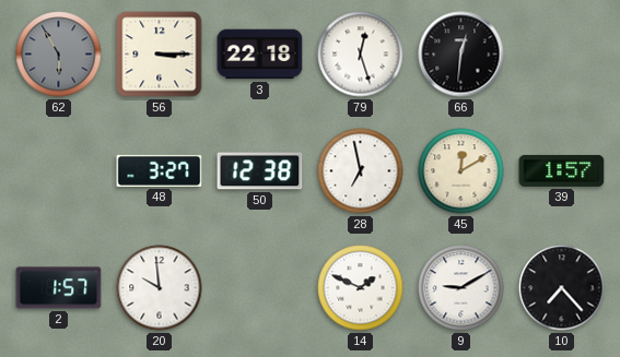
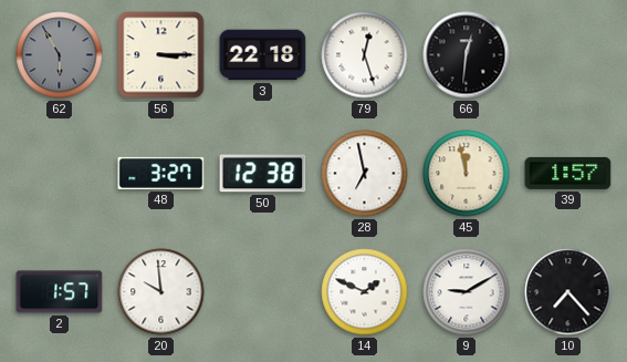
45: 12:10 -> 11:58 (467, 174)
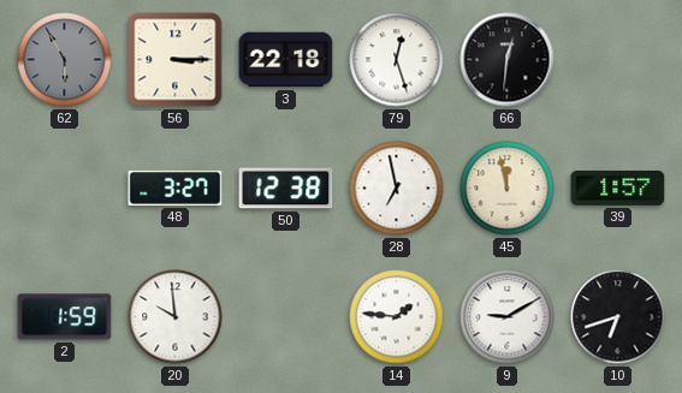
2: 1:57 -> 1:59 (65, 317)
14: 1:49 -> 1:46 (397, 317)
10: 7:23 -> 6:42 (618, 317)
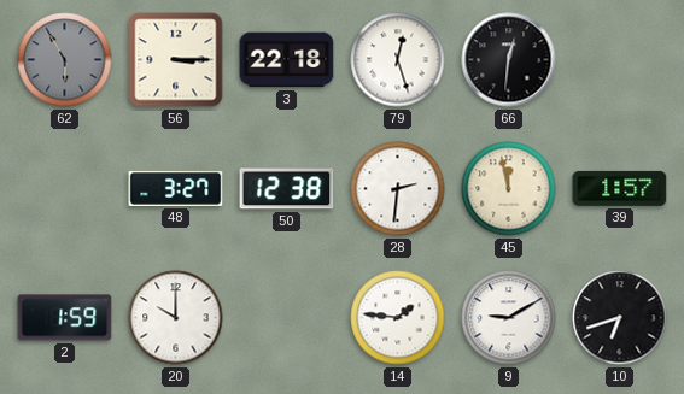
28: 6:58 -> 2:31 (398, 189)
20: 9:59 -> 10:00 (176, 318)
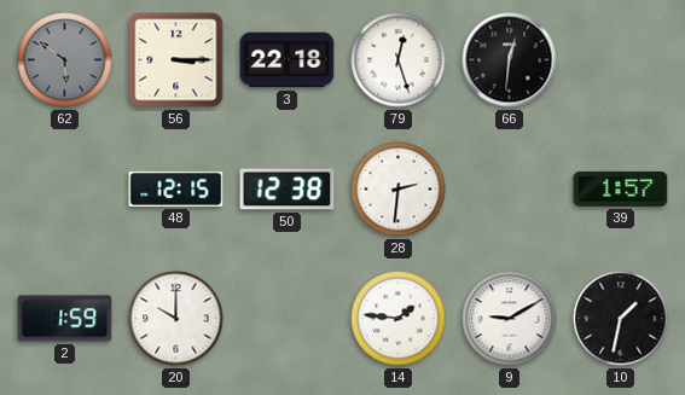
62: 5:55 -> 5:51 (65, 60)
48: 3:27 -> 12:15 (176, 188)
45: 11:58 -> none (509, 189)
10: 6:42 -> 1:32 (621, 319)
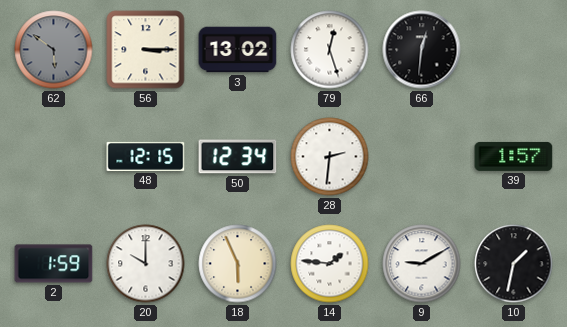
3: 22:18 -> 13:02 (238, 50)
50: 12:38 -> 12:34 (238, 157)
18: none -> 5:56 (238, 264)
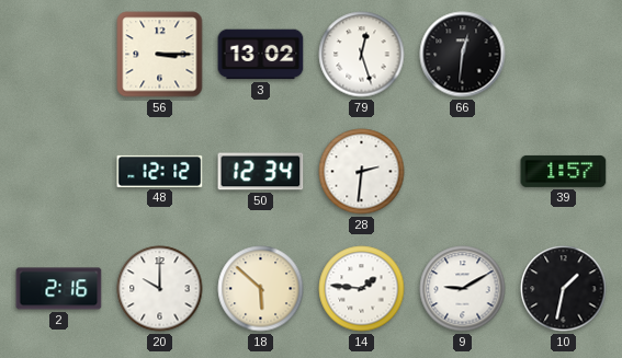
62: 5:51 -> none (54, 50)
48: 12:15 -> 12:12 (160, 171)
2: 1:59 -> 2:16 (59, 289)
18: 5:56 -> 5:52 (261, 289)
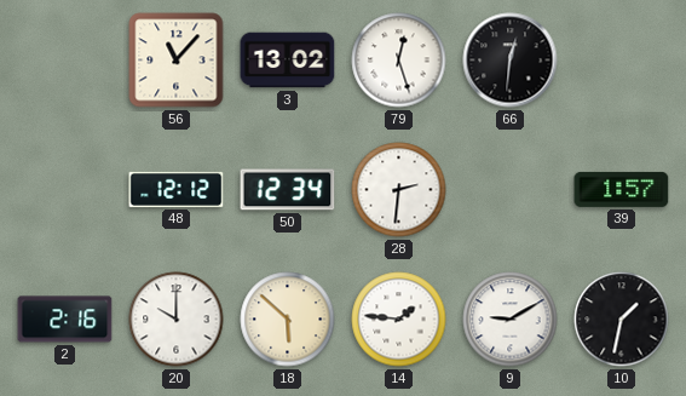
56: 3:15 -> 11:07 (177, 61)
